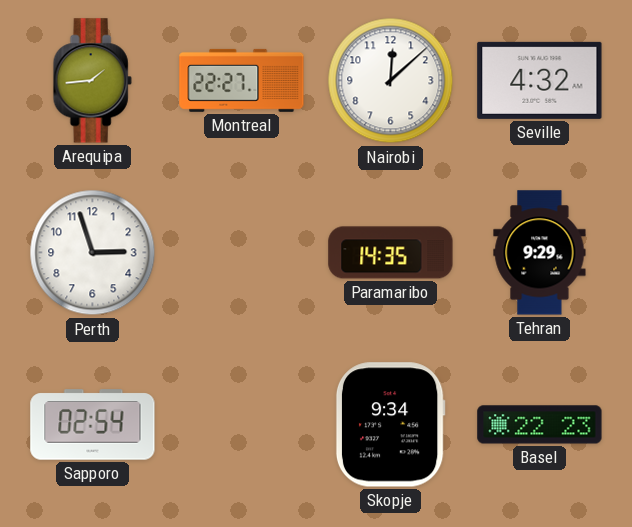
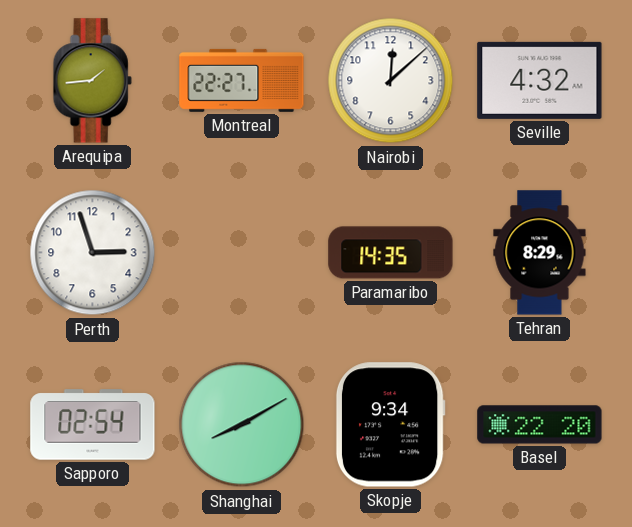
Tehran: 9:29 -> 8:29 (540, 253)
Shanghai: none -> 8:10 (242, 425)
Basel: 22:23 -> 22:20 (540, 425)
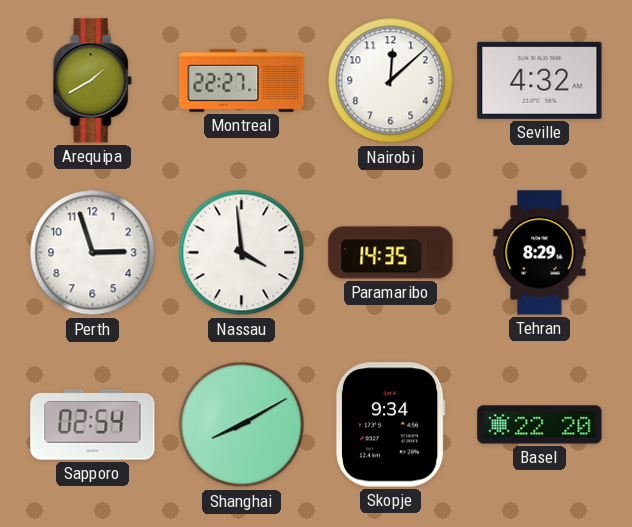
Arequipa: 1:44 -> 1:40 (92, 81)
Nassau: none -> 3:59 (242, 253)
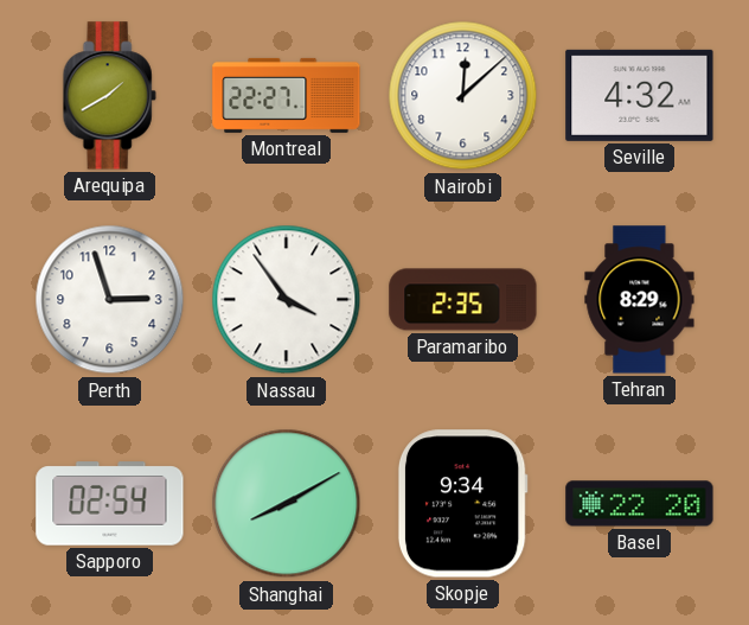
Nassau: 3:59 -> 3:54 (287, 300)
Paramaribo: 14:35 -> 2:35 (463, 300)
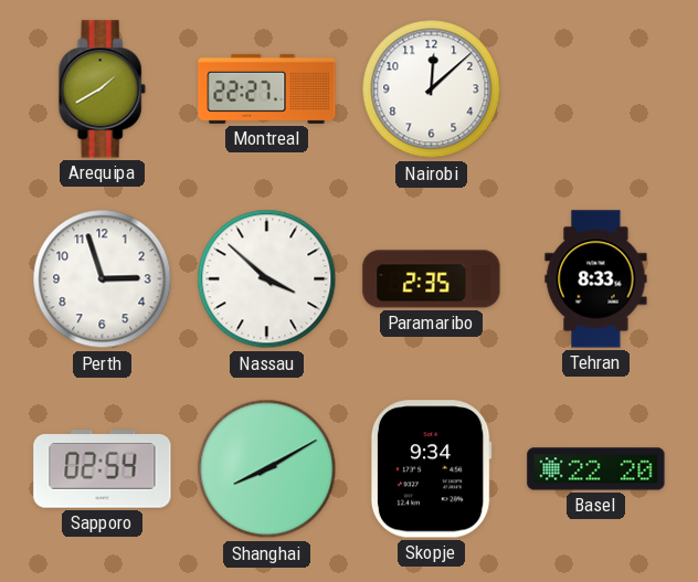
Seville: 4:32 -> none (640, 95)
Nassau: 3:54 -> 3:52 (267, 279)
Tehran: 8:29 -> 8:33 (596, 279)
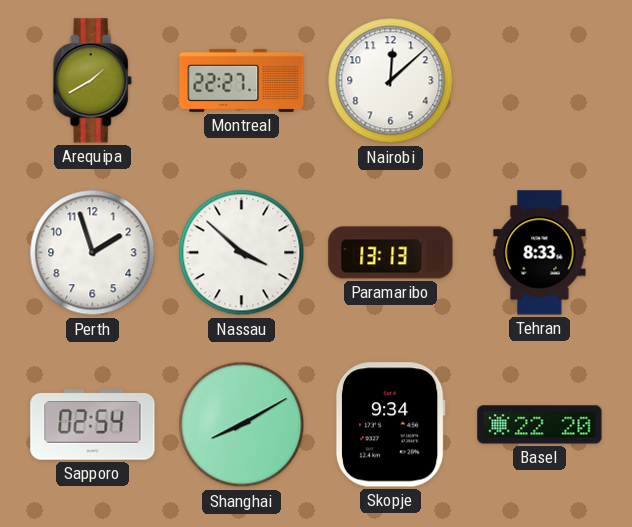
Perth: 2:57 -> 1:57 (93, 253)
Paramaribo: 2:35 -> 13:13 (391, 253)
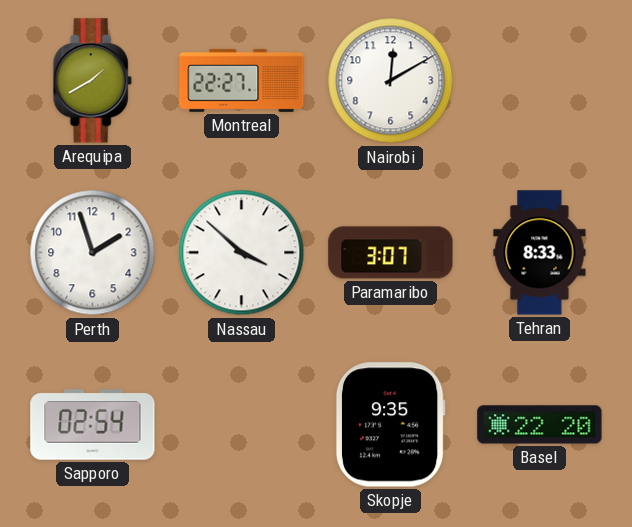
Nairobi: 12:08 -> 12:10 (391, 81)
Paramaribo: 13:13 -> 3:07 (391, 253)
Shanghai: 8:10 -> none (242, 425)
Skopje: 9:34 -> 9:35 (390, 425)
